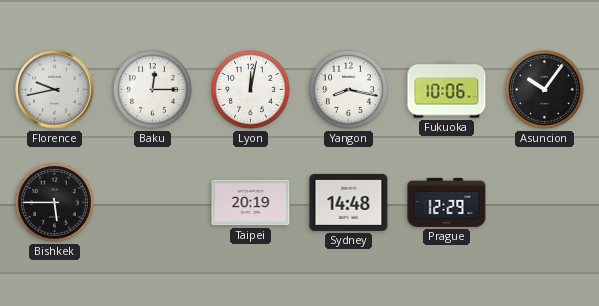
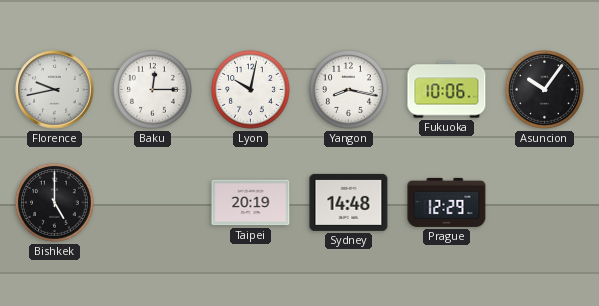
Lyon: 12:02 -> 10:02 (251, 90)
Bishkek: 5:45 -> 5:00 (55, 203)
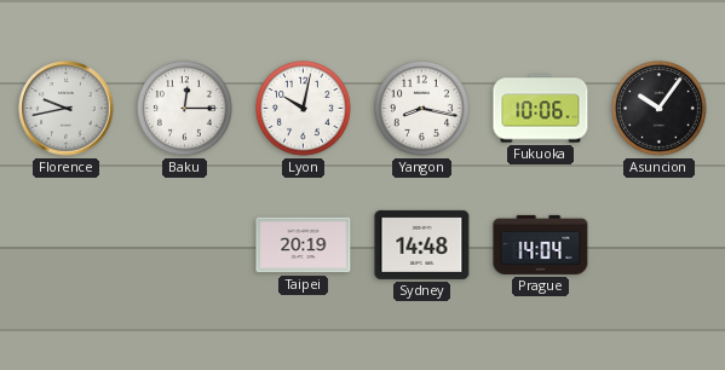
Bishkek: 5:00 -> none (55, 203)
Prague: 12:29 -> 14:04 (541, 244)
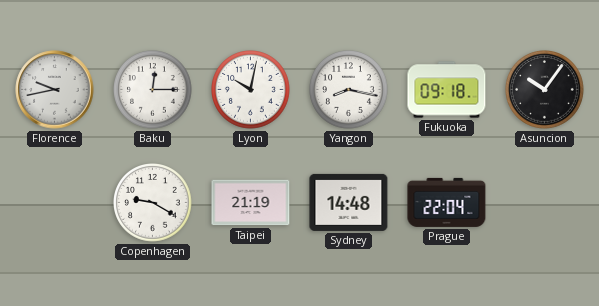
Fukuoka: 10:06 -> 09:18 (447, 90)
Copenhagen: none -> 9:20 (153, 203)
Taipei: 20:19 -> 21:19 (251, 203)
Prague: 14:04 -> 22:04 (447, 202)
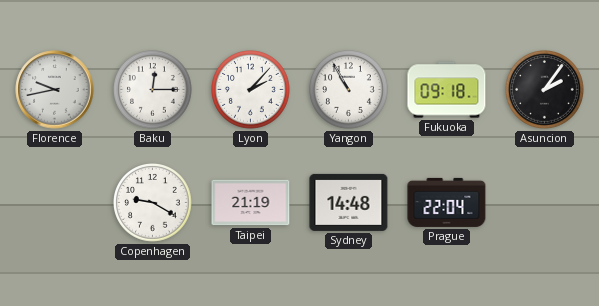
Lyon: 10:02 -> 2:07 (251, 90)
Yangon: 8:17 -> 10:55 (349, 90)
Asuncion: 10:06 -> 2:06 (545, 90)
